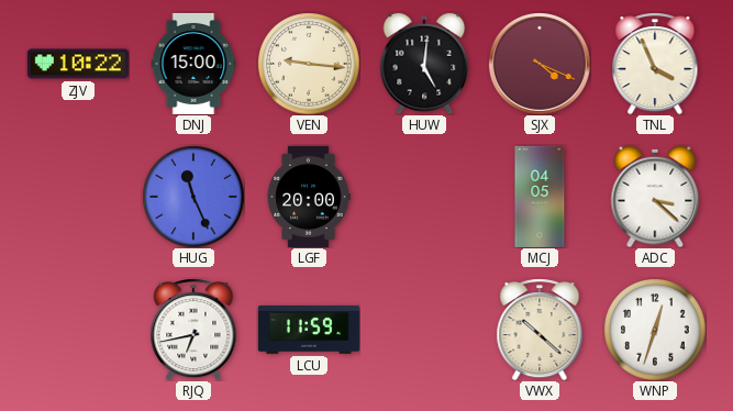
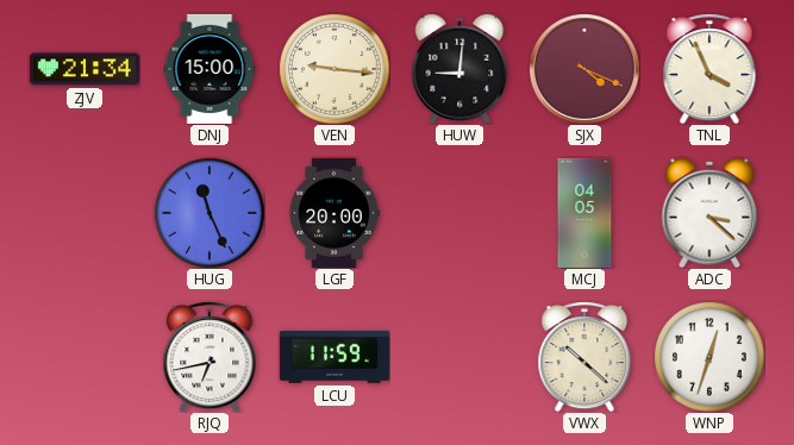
ZJV: 10:22 -> 21:34 (85, 69)
HUW: 5:01 -> 9:01 (459, 69)
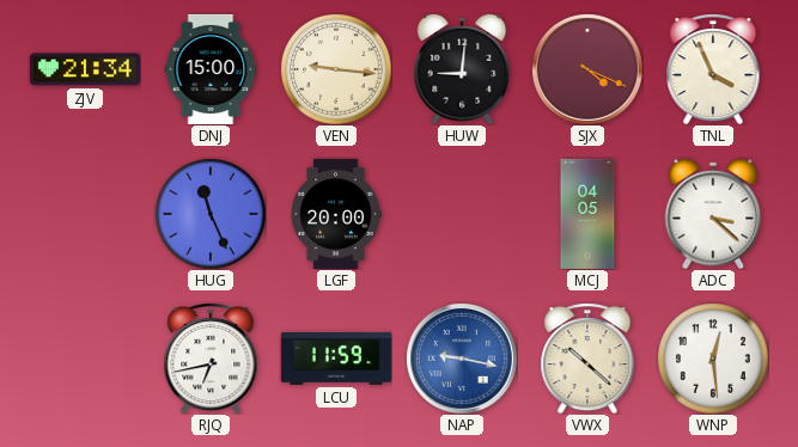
NAP: none -> 9:17 (462, 359)
WNP: 12:33 -> 12:29 (713, 359)
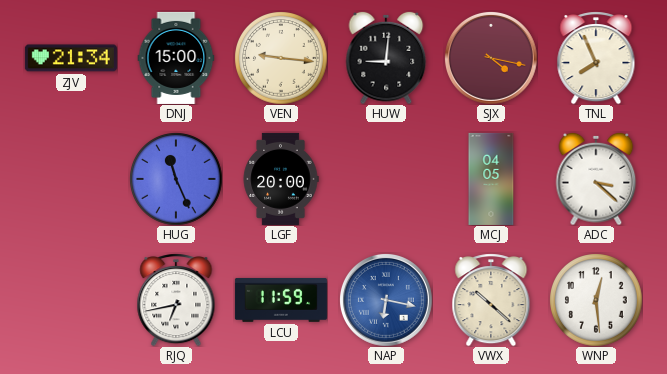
SJX: 4:19 -> 4:17 (491, 58)
TNL: 3:56 -> 7:56 (596, 58)
NAP: 9:17 -> 6:17 (386, 300)
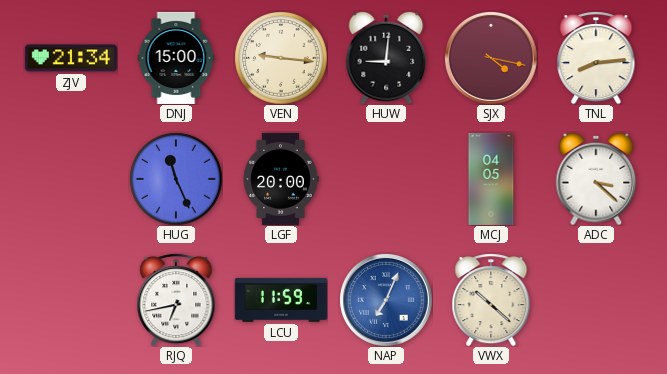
TNL: 7:56 -> 8:14 (596, 58)
NAP: 6:17 -> 7:04 (386, 300)
WNP: 12:29 -> none (596, 300)
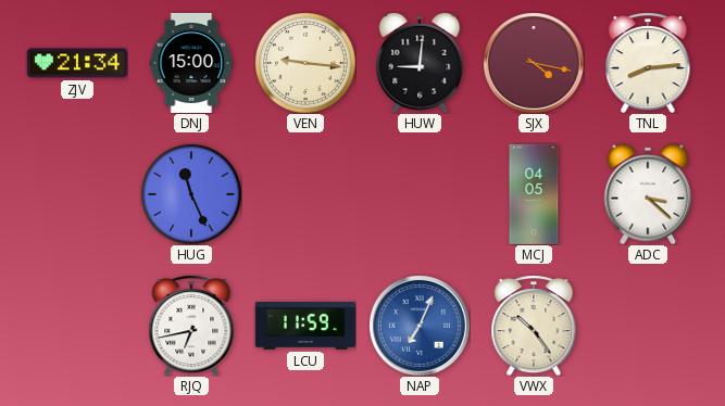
LGF: 20:00 -> none (281, 179)
VWX: 10:22 -> 10:24 (534, 326)
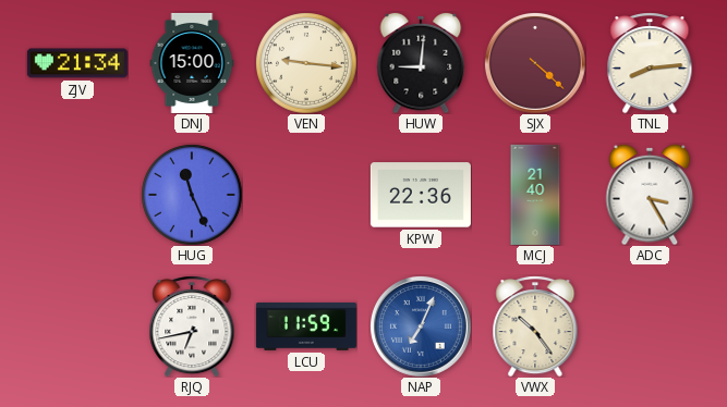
SJX: 4:17 -> 4:22 (535, 63)
KPW: none -> 22:36 (421, 195)
MCJ: 04:05 -> 21:40 (535, 195)
ADC: 3:22 -> 3:25 (650, 195)
